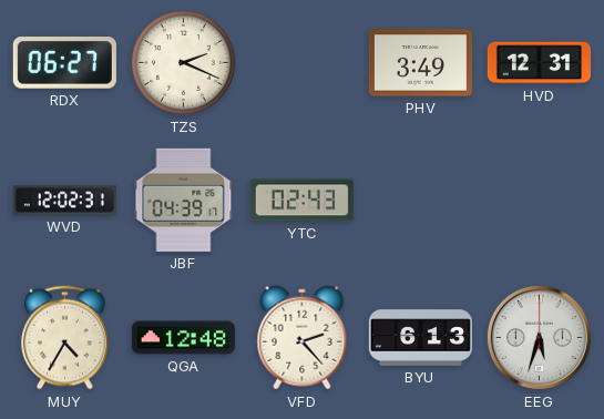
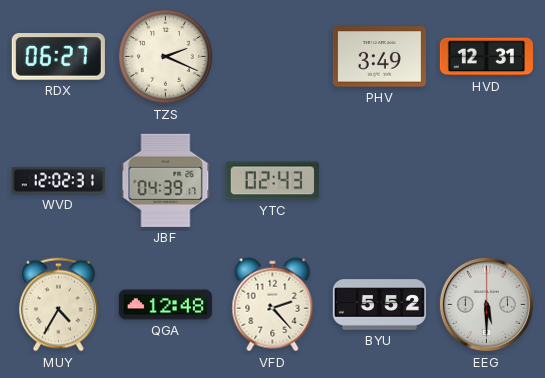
BYU: 6:13 -> 5:52 (379, 305)
EEG: 5:33 -> 5:30 (486, 304)
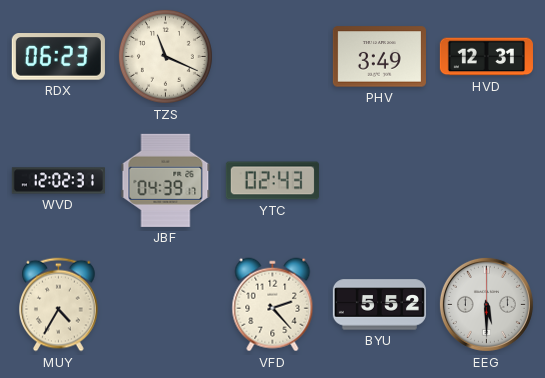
RDX: 06:27 -> 06:23 (58, 57)
TZS: 2:19 -> 11:19 (165, 56)
QGA: 12:48 -> none (165, 305)
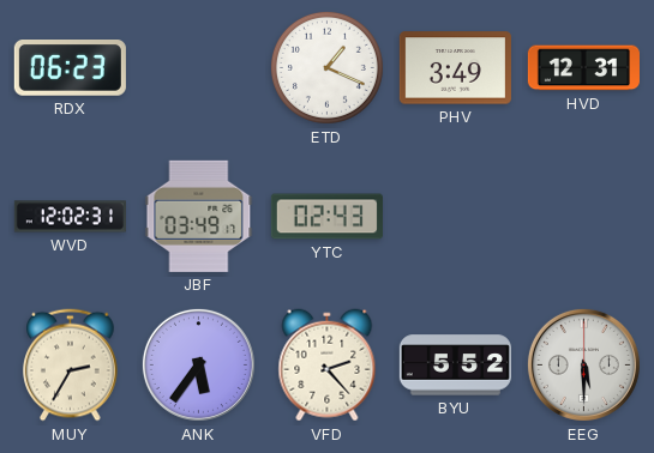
TZS: 11:19 -> none (165, 56)
ETD: none -> 1:19 (326, 67)
JBF: 04:39 -> 03:49 (199, 216)
MUY: 4:35 -> 2:35 (71, 366)
ANK: none -> 5:36 (198, 364)
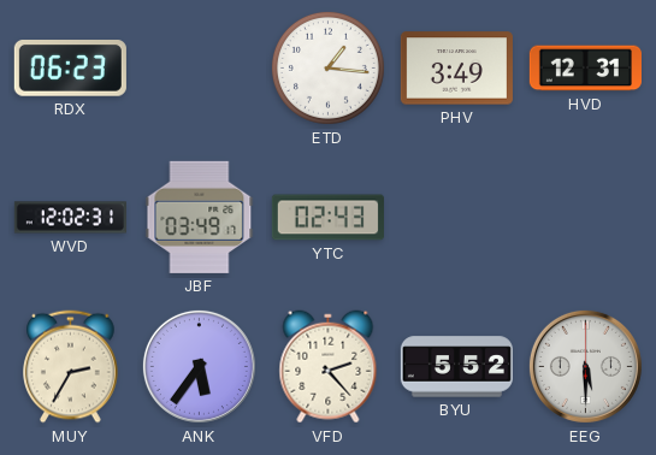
ETD: 1:19 -> 1:16 (327, 67)
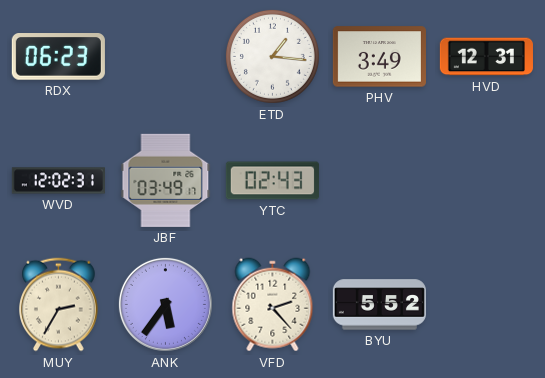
EEG: 5:30 -> none (585, 366)
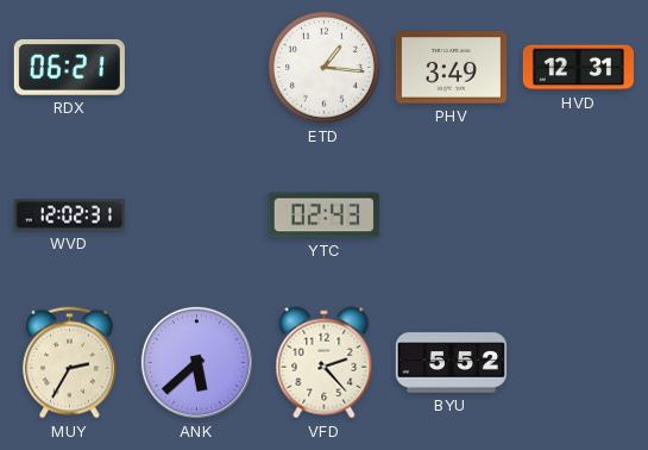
RDX: 06:23 -> 06:21 (69, 68)
JBF: 03:49 -> none (166, 180)
ANK: 5:36 -> 5:38 (196, 362)
